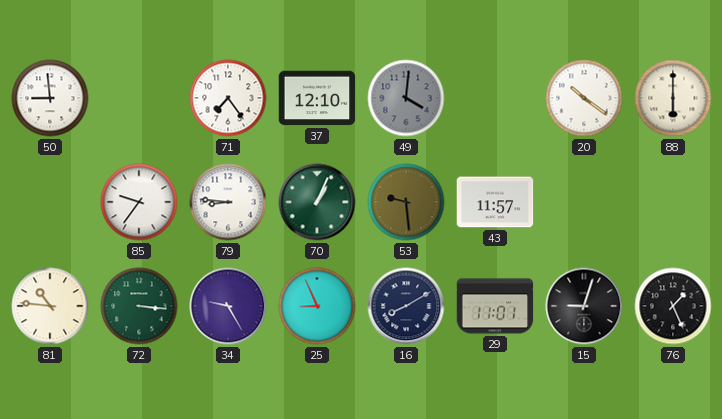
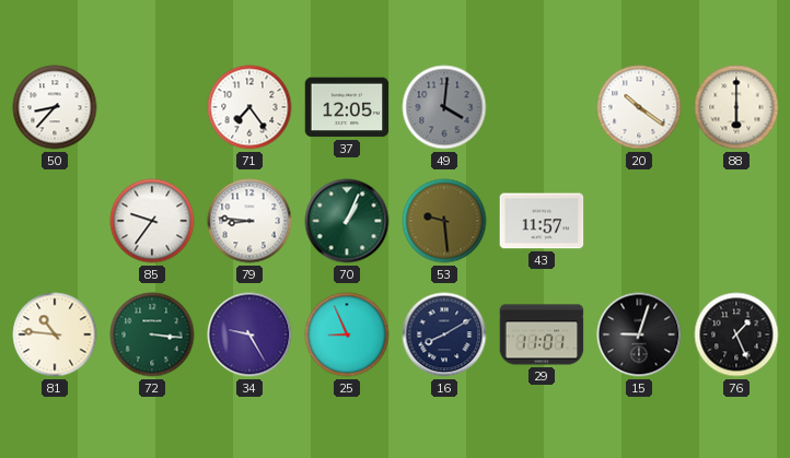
50: 8:59 -> 8:37 (55, 107)
37: 12:10 -> 12:05 (347, 107)
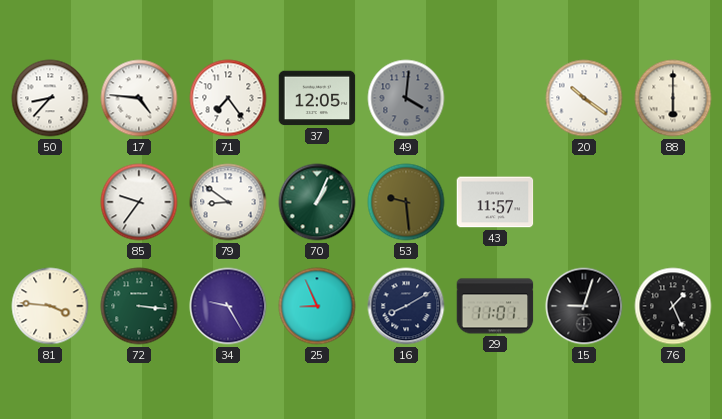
17: none -> 4:46 (139, 98)
79: 8:46 -> 8:51 (228, 202)
81: 10:46 -> 3:46 (50, 306)
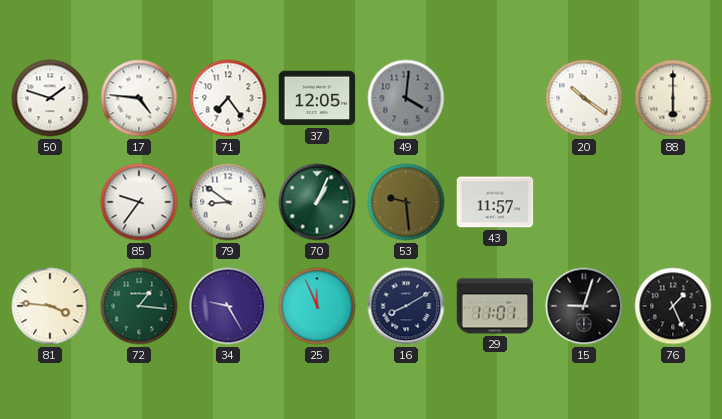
50: 8:37 -> 1:48 (50, 98)
72: 3:16 -> 1:16 (139, 306)
25: 8:56 -> 11:56 (317, 306)
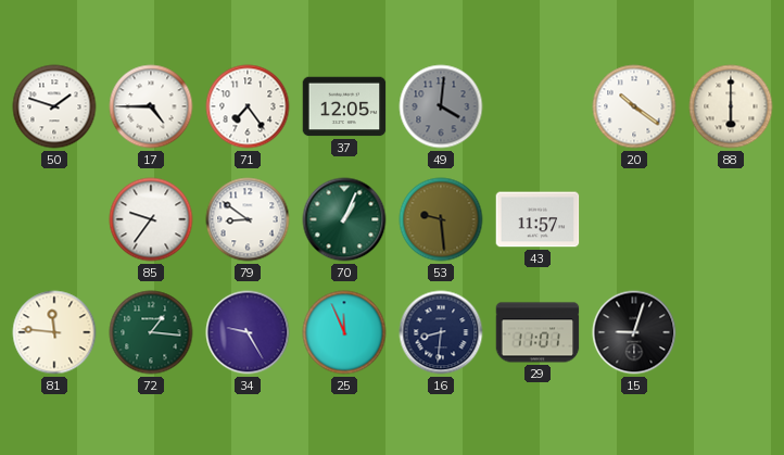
17: 4:46 -> 4:45 (151, 106)
81: 3:46 -> 11:46 (54, 332)
16: 8:10 -> 8:31 (441, 332)
76: 1:26 -> none (673, 306)
